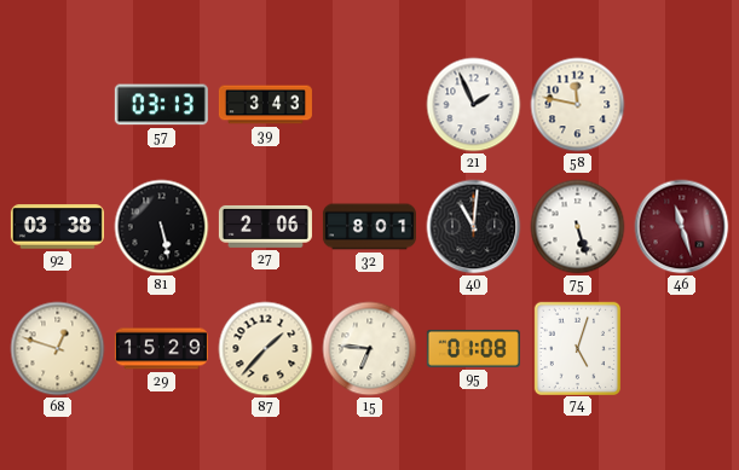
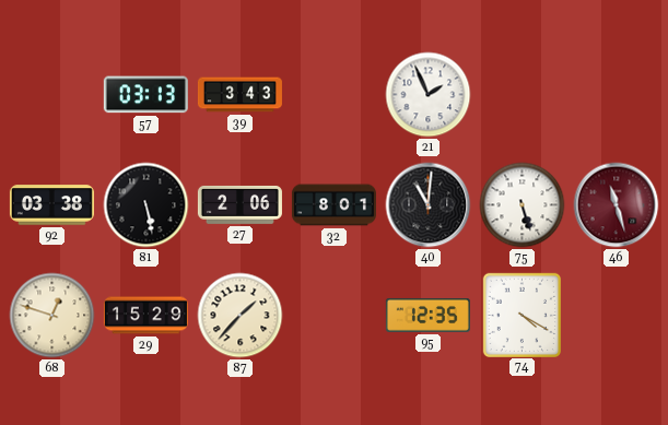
58: 11:47 -> none (578, 105)
15: 6:46 -> none (370, 349)
95: 01:08 -> 12:35 (427, 315)
74: 5:03 -> 4:20 (521, 315)
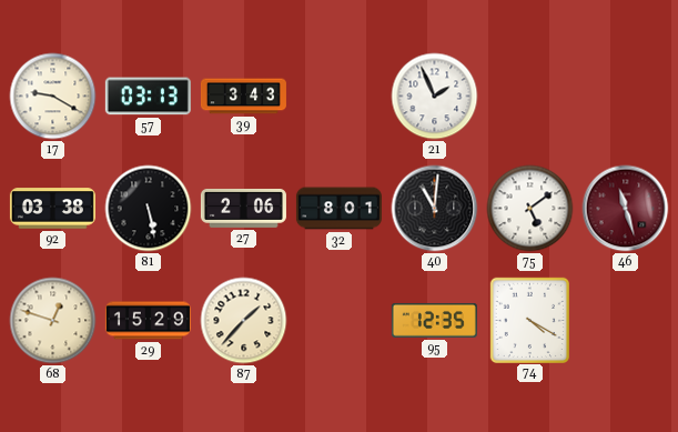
17: none -> 9:20 (53, 97)
75: 5:27 -> 5:09 (530, 209)
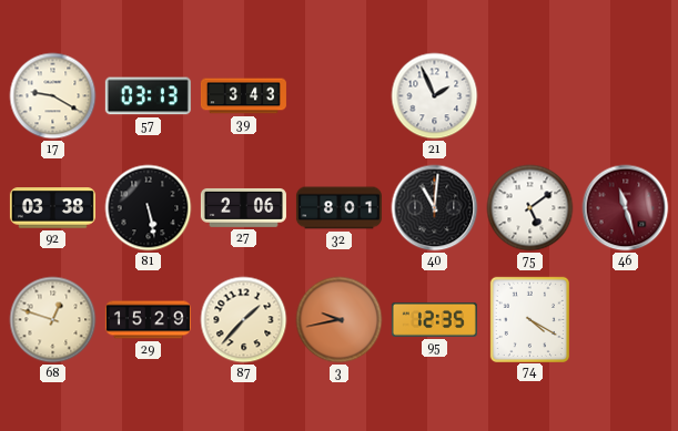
3: none -> 9:43 (340, 320)
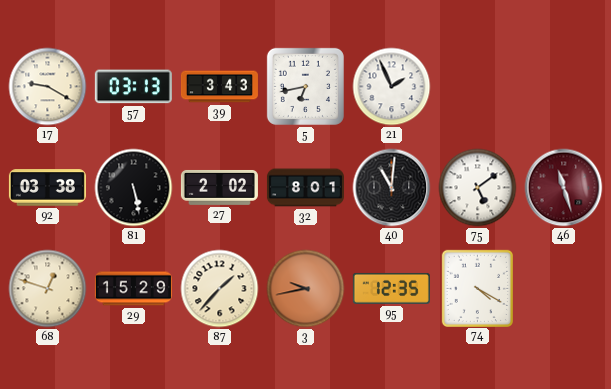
5: none -> 6:43 (305, 86)
27: 2:06 -> 2:02 (219, 187)
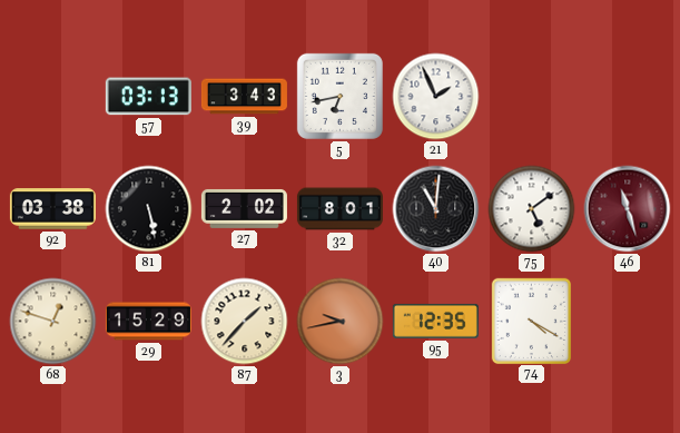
17: 9:20 -> none (48, 87)
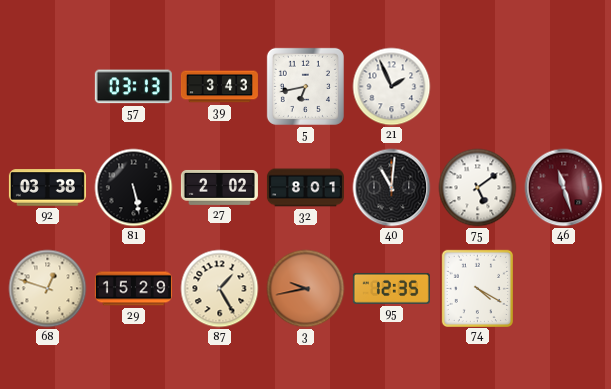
87: 1:37 -> 1:25 (220, 289)
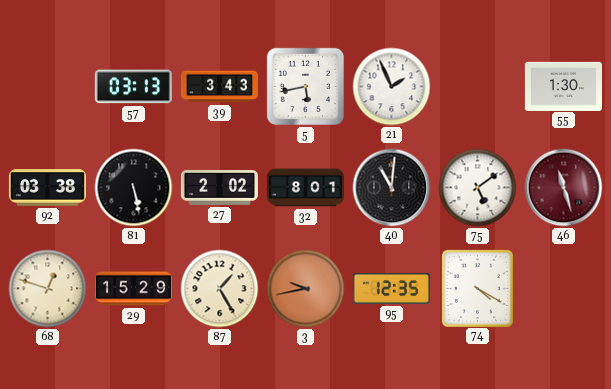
5: 6:43 -> 5:43 (305, 86)
55: none -> 1:30 (563, 86)
